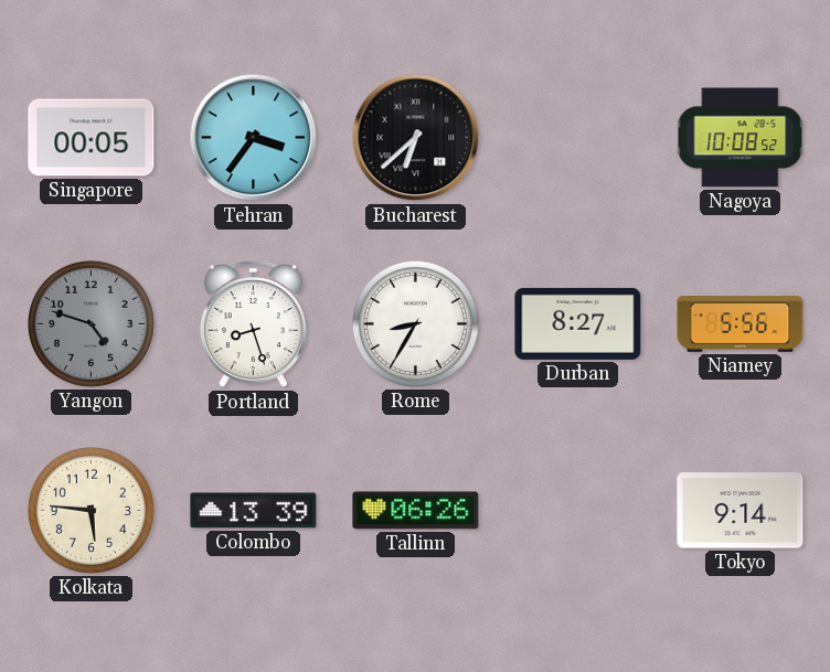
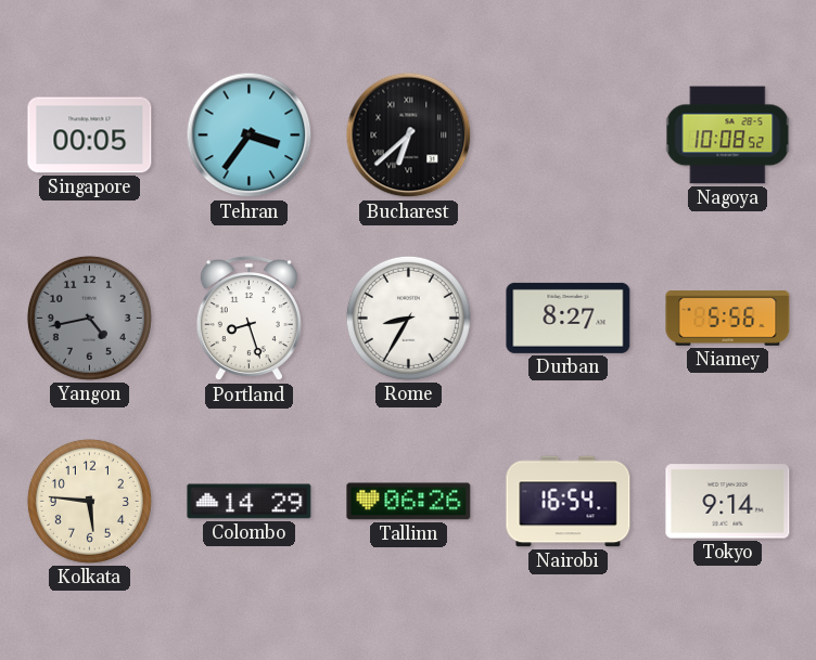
Yangon: 4:48 -> 4:43 (89, 318)
Colombo: 13:39 -> 14:29 (250, 502)
Nairobi: none -> 16:54 (569, 502)
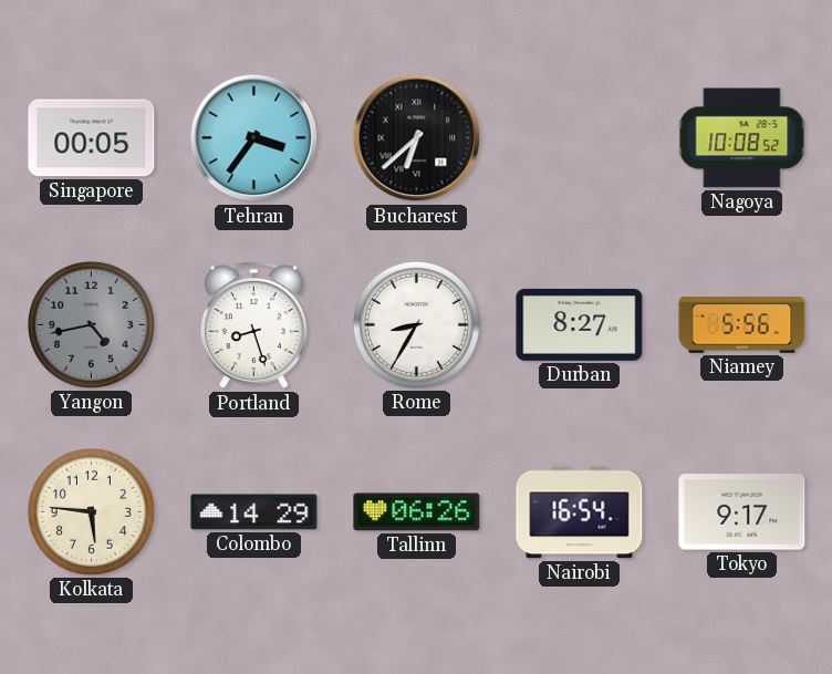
Tokyo: 9:14 -> 9:17 (742, 512)
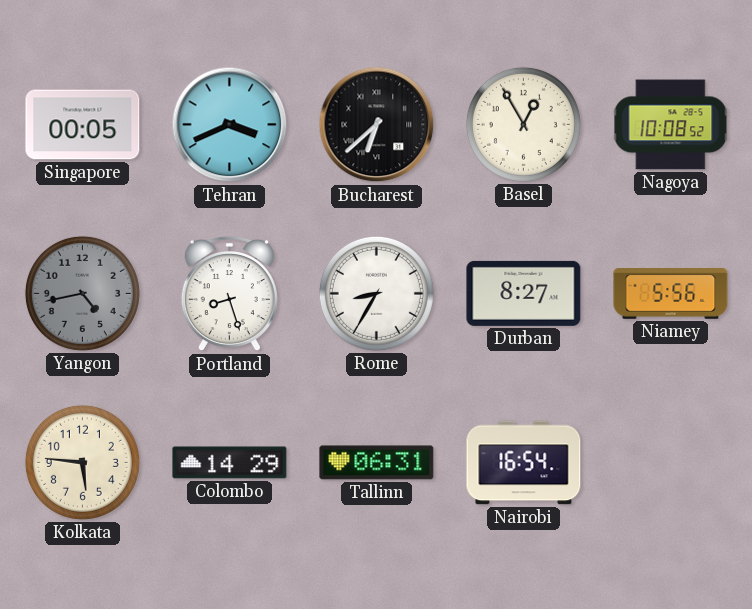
Tehran: 3:36 -> 3:41 (230, 125)
Basel: none -> 12:55 (523, 124)
Tallinn: 06:26 -> 06:31 (377, 463)
Tokyo: 9:17 -> none (742, 512)
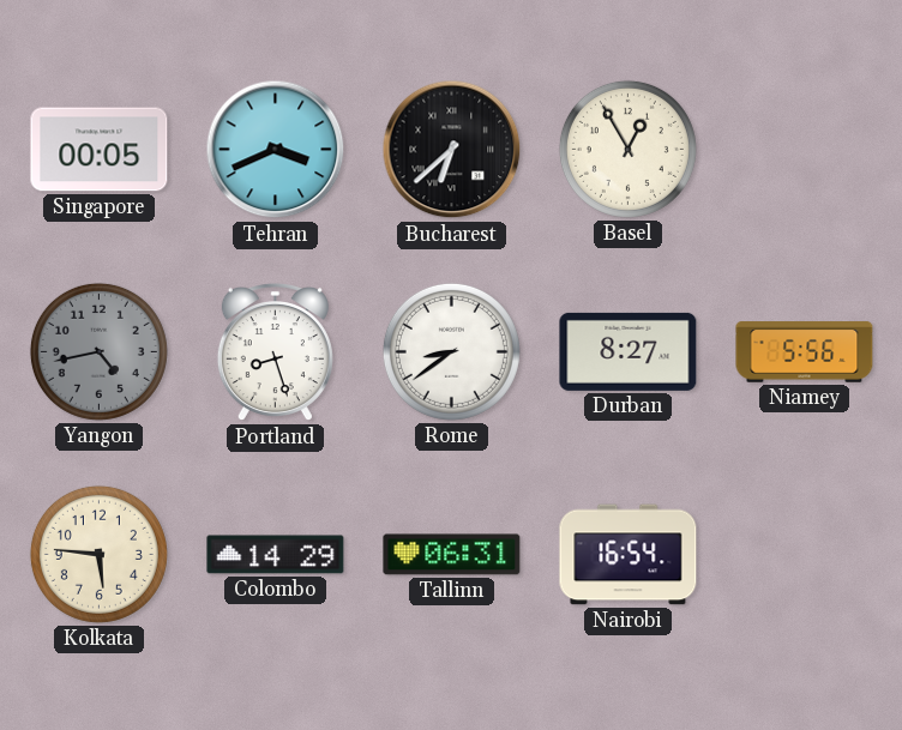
Nagoya: 10:08 -> none (671, 125)
Rome: 8:35 -> 8:39 (451, 351)
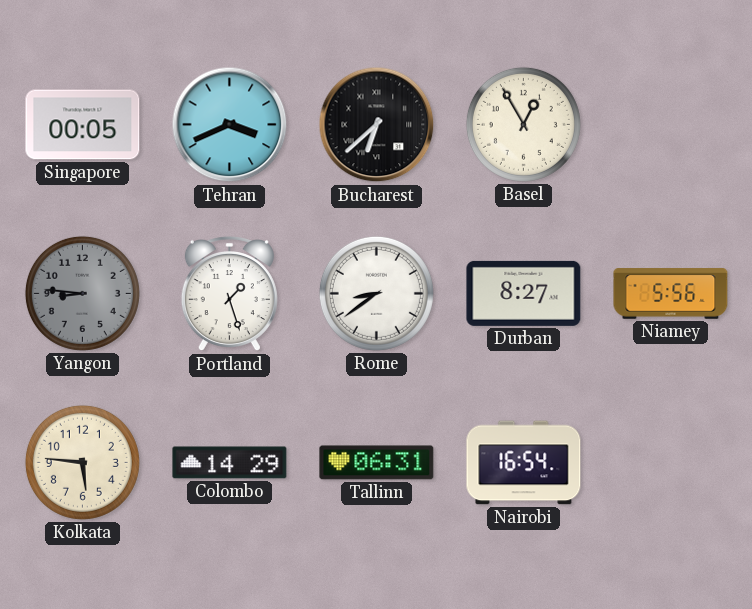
Yangon: 4:43 -> 8:46 (82, 293)
Portland: 8:27 -> 1:27 (229, 295)
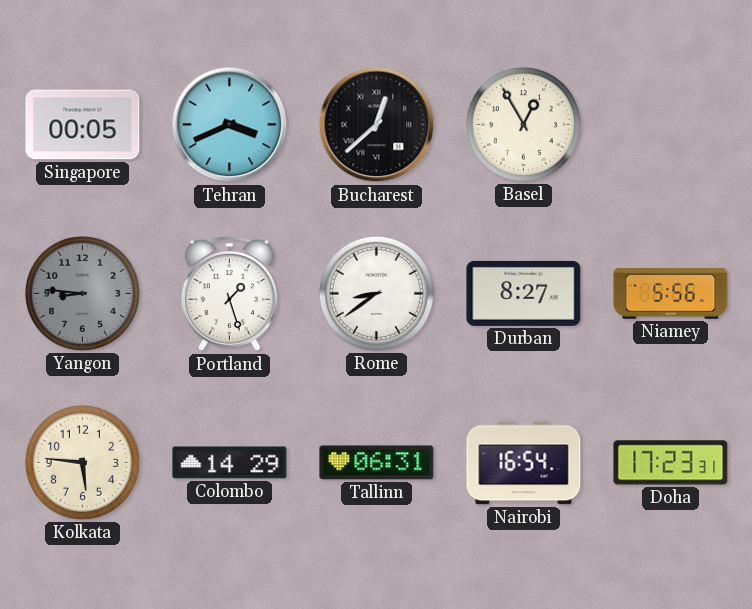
Bucharest: 6:38 -> 12:38 (377, 125)
Doha: none -> 17:23 (671, 463)
